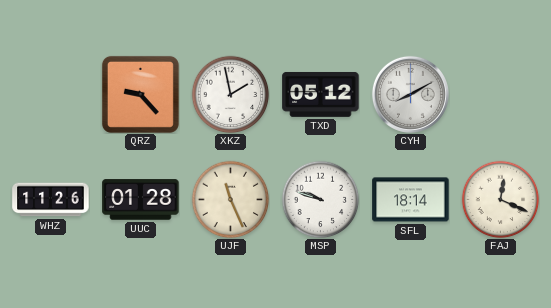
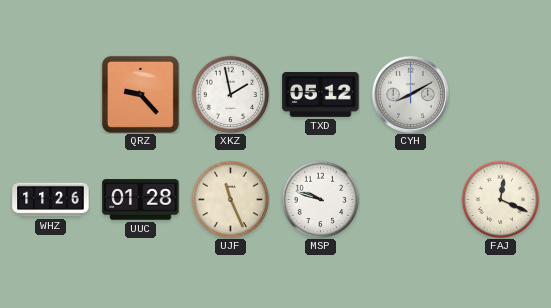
SFL: 18:14 -> none (411, 200)
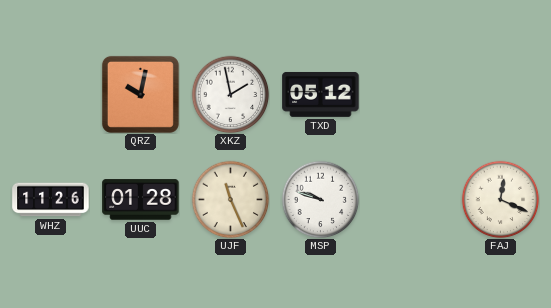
QRZ: 9:23 -> 10:02 (140, 94)
CYH: 8:10 -> none (410, 94)
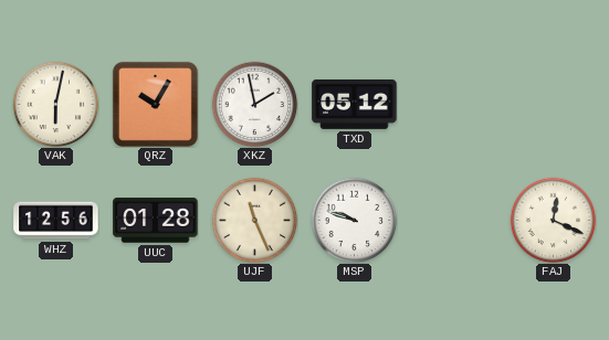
VAK: none -> 6:02 (55, 104)
QRZ: 10:02 -> 10:05 (155, 104)
WHZ: 11:26 -> 12:56 (56, 221)
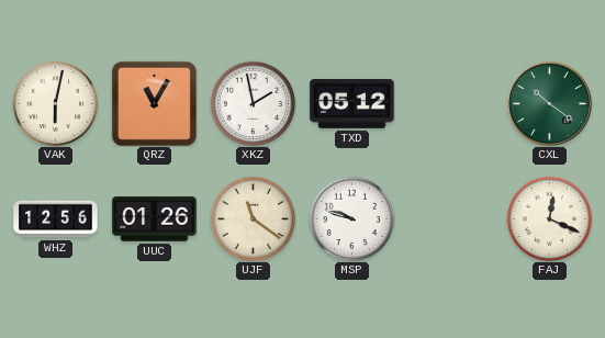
QRZ: 10:05 -> 11:05 (154, 103)
CXL: none -> 10:21 (549, 103)
UUC: 01:28 -> 01:26 (155, 219)
UJF: 11:26 -> 11:21 (253, 218)
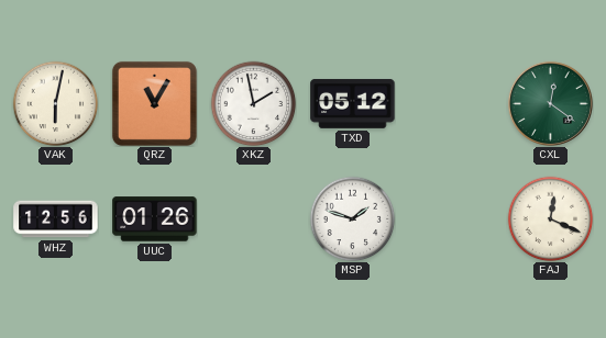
CXL: 10:21 -> 12:21 (550, 103)
UJF: 11:21 -> none (253, 218)
MSP: 9:48 -> 1:48 (352, 218)
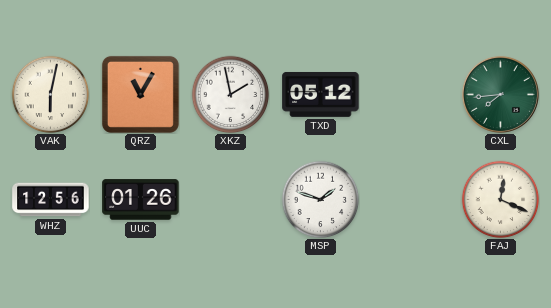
CXL: 12:21 -> 7:44 (500, 94)
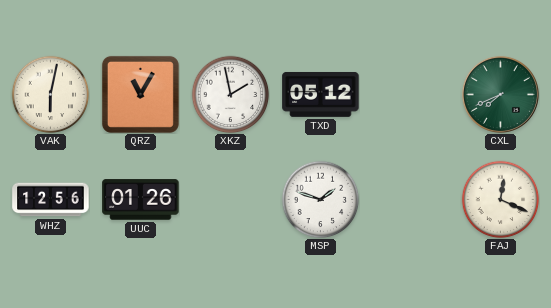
CXL: 7:44 -> 7:41 (500, 94)
